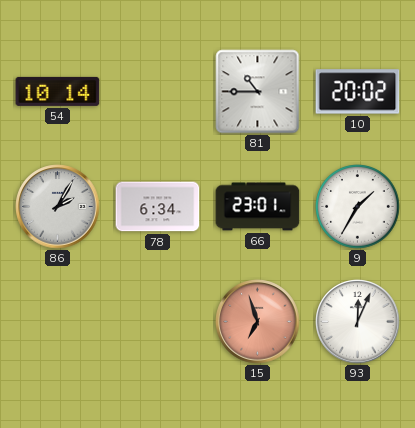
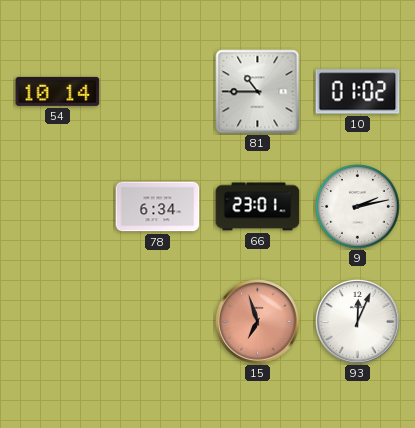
10: 20:02 -> 01:02 (358, 92)
86: 2:05 -> none (58, 207)
9: 1:35 -> 2:13 (358, 207)
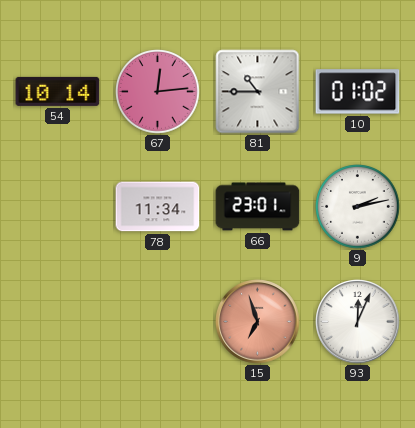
67: none -> 12:14 (158, 92)
78: 6:34 -> 11:34 (158, 207)
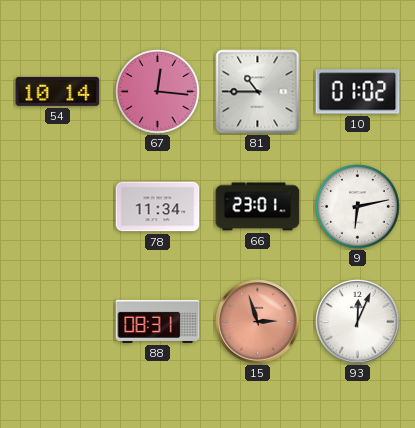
67: 12:14 -> 12:16 (158, 92)
9: 2:13 -> 6:13 (358, 207)
88: none -> 08:31 (158, 321)
15: 6:57 -> 2:57 (258, 322)
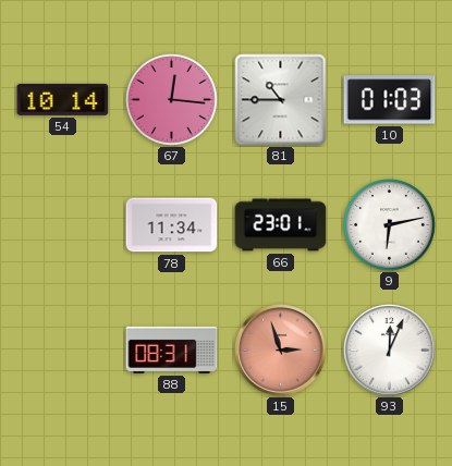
10: 01:02 -> 01:03 (390, 100)
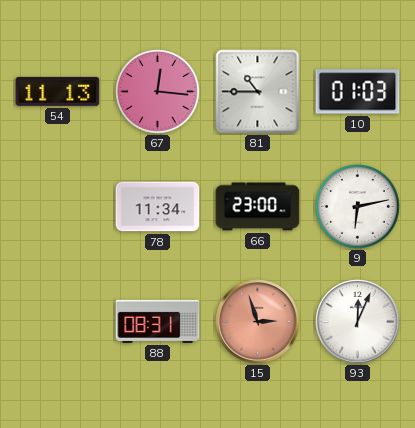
54: 10:14 -> 11:13 (58, 91)
66: 23:01 -> 23:00 (258, 207)
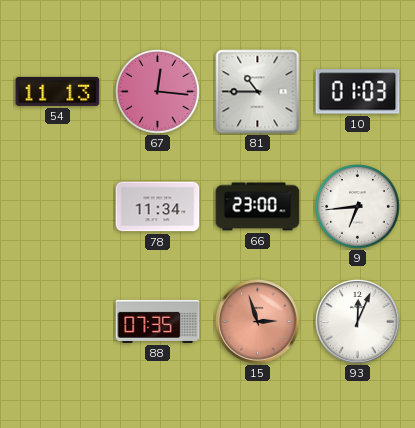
9: 6:13 -> 6:44 (358, 207)
88: 08:31 -> 07:35 (158, 321)
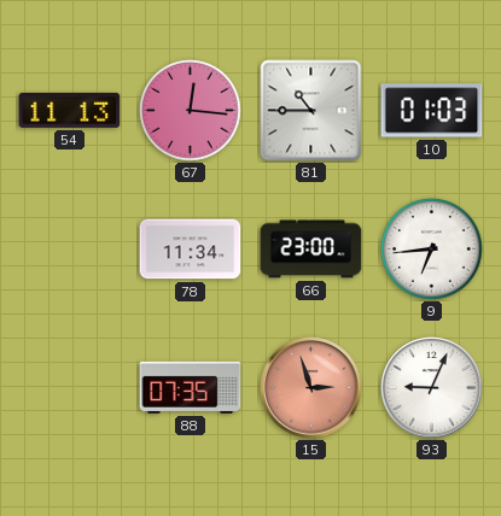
93: 12:04 -> 9:04 (432, 388)
